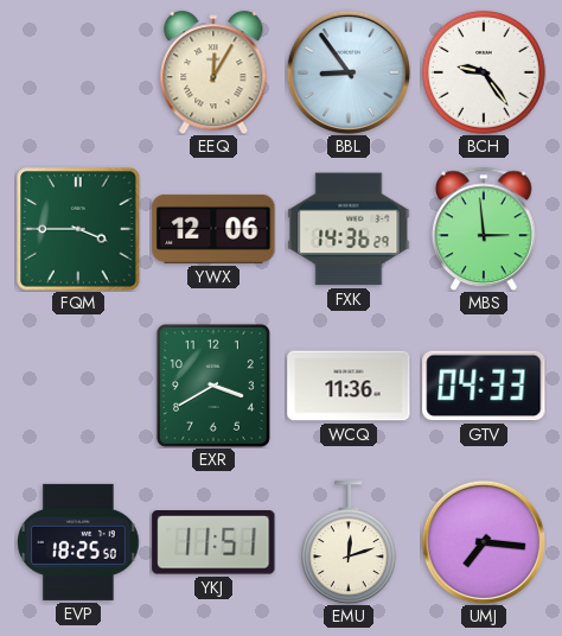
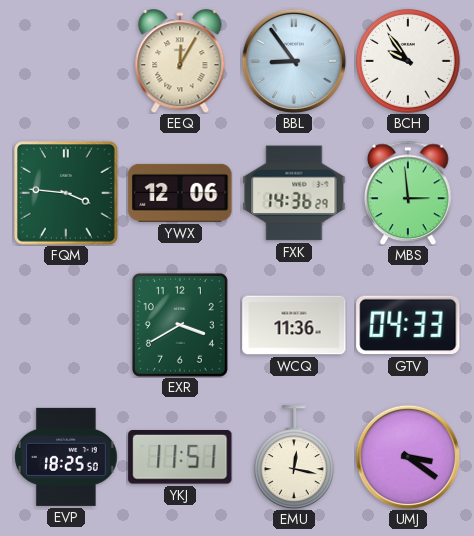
BCH: 9:24 -> 9:54 (408, 61)
FQM: 3:45 -> 3:46 (66, 193)
EMU: 12:12 -> 12:17 (294, 457)
UMJ: 7:16 -> 3:21 (408, 457)
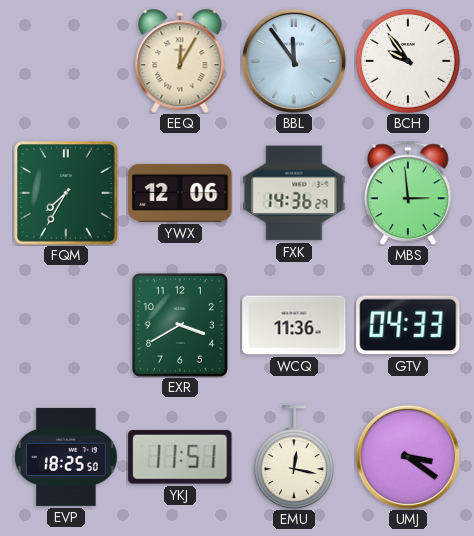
BBL: 8:54 -> 11:54 (294, 61)
FQM: 3:46 -> 7:35 (66, 193)
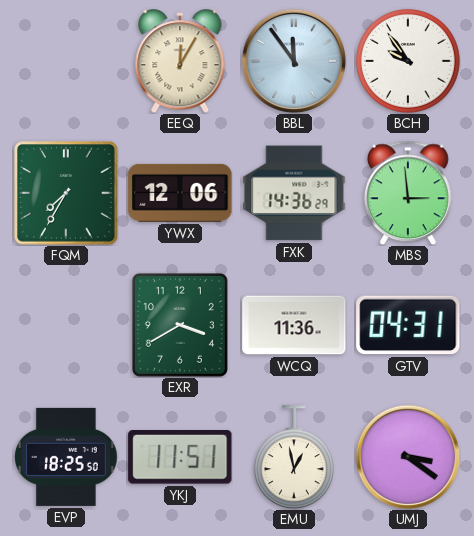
GTV: 04:33 -> 04:31 (408, 325)
EMU: 12:17 -> 12:58 (294, 457)
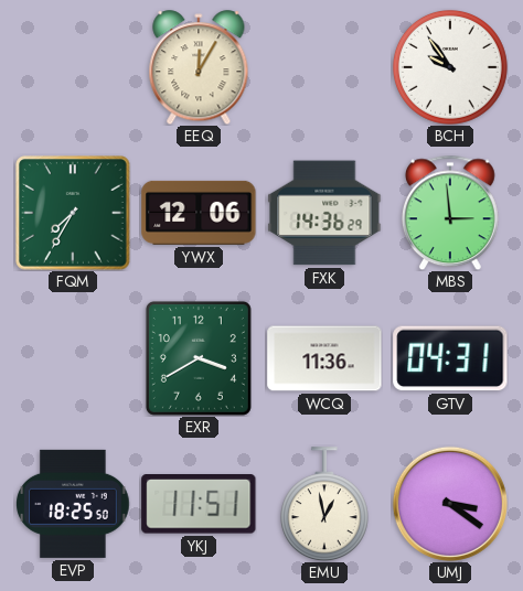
BBL: 11:54 -> none (294, 61)
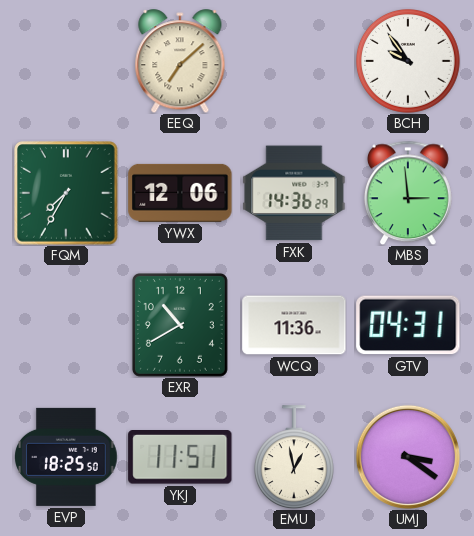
EEQ: 12:05 -> 7:08 (180, 61)
EXR: 3:40 -> 10:40 (180, 325)
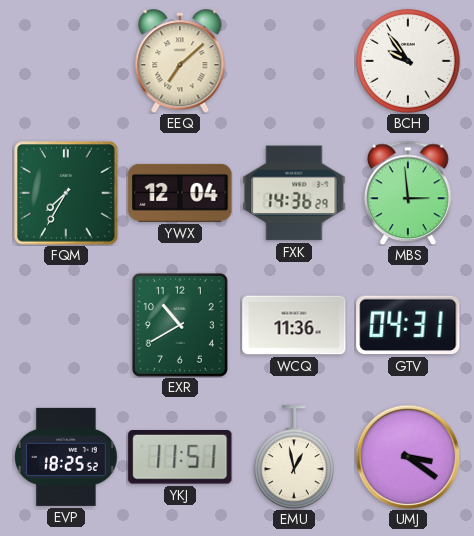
YWX: 12:06 -> 12:04 (180, 193)
EVP: 18:25:50 -> 18:25:52 (66, 457)
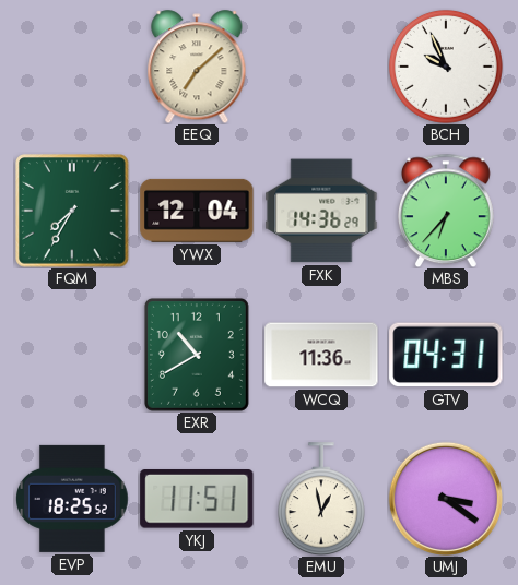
BCH: 9:54 -> 9:56 (446, 67)
MBS: 2:59 -> 6:37 (446, 211)
